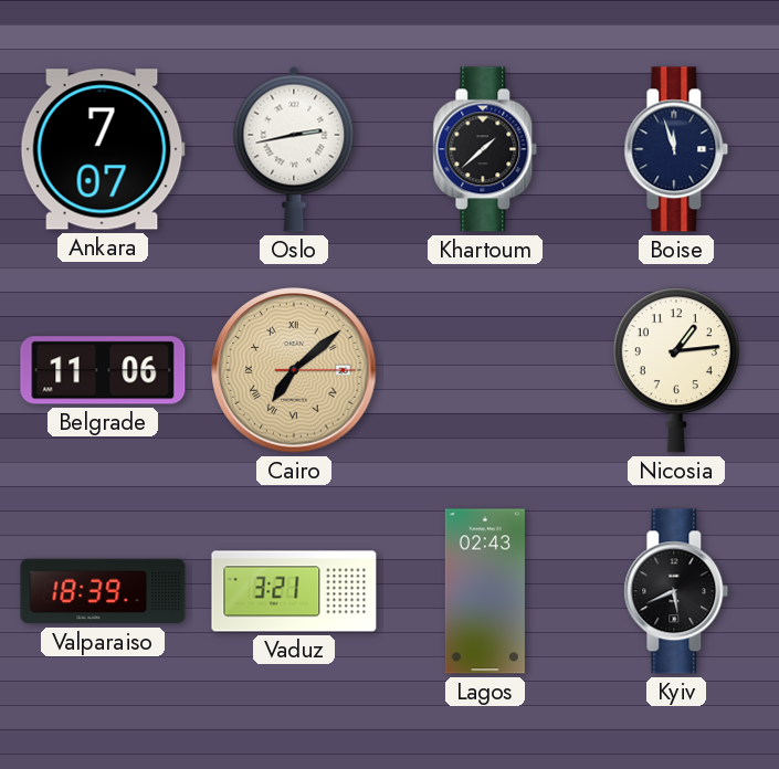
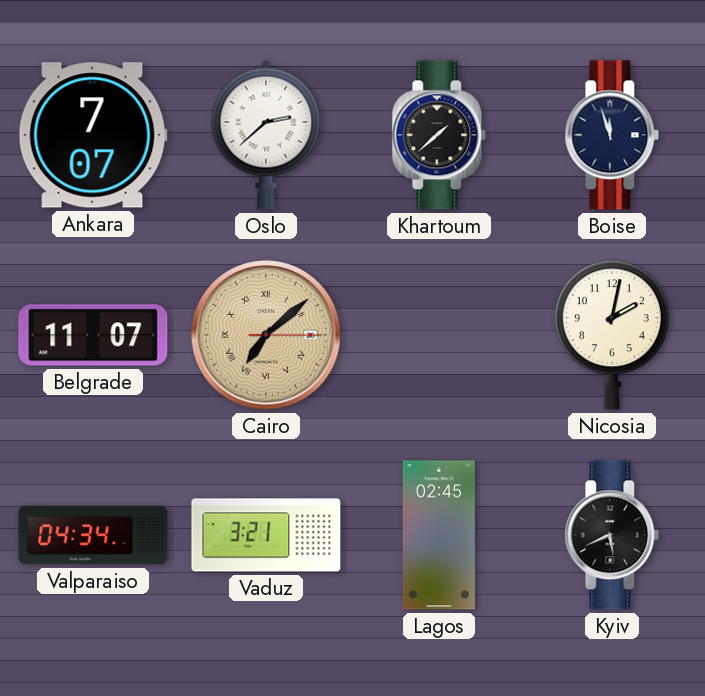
Oslo: 2:43 -> 2:38 (266, 135)
Belgrade: 11:06 -> 11:07 (93, 335)
Nicosia: 1:14 -> 2:02 (612, 335)
Valparaiso: 18:39 -> 04:34 (93, 535)
Lagos: 02:43 -> 02:45 (439, 535)
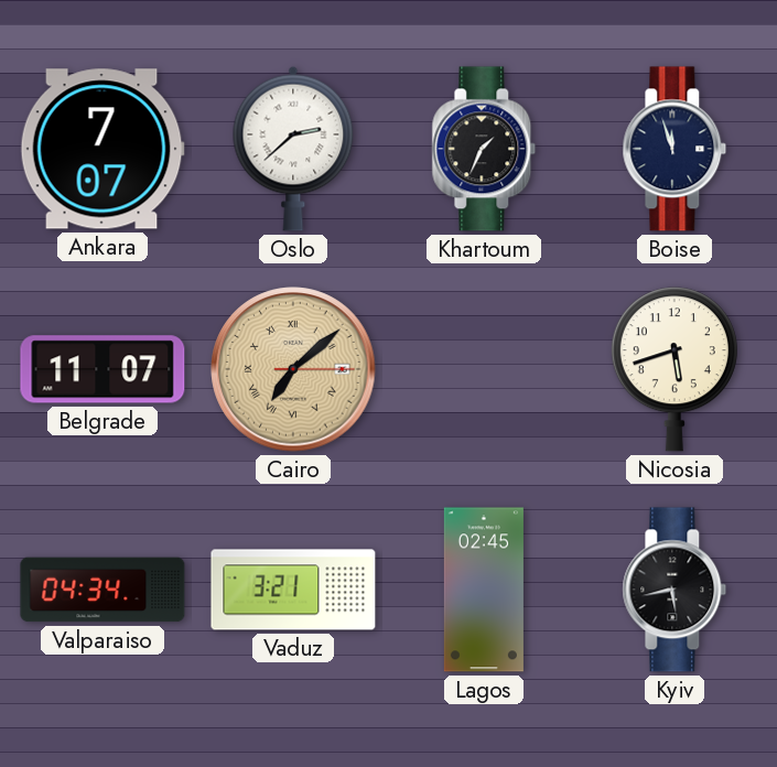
Khartoum: 1:38 -> 1:34 (484, 149)
Nicosia: 2:02 -> 5:42 (675, 369)
Kyiv: 5:41 -> 5:43 (675, 590)
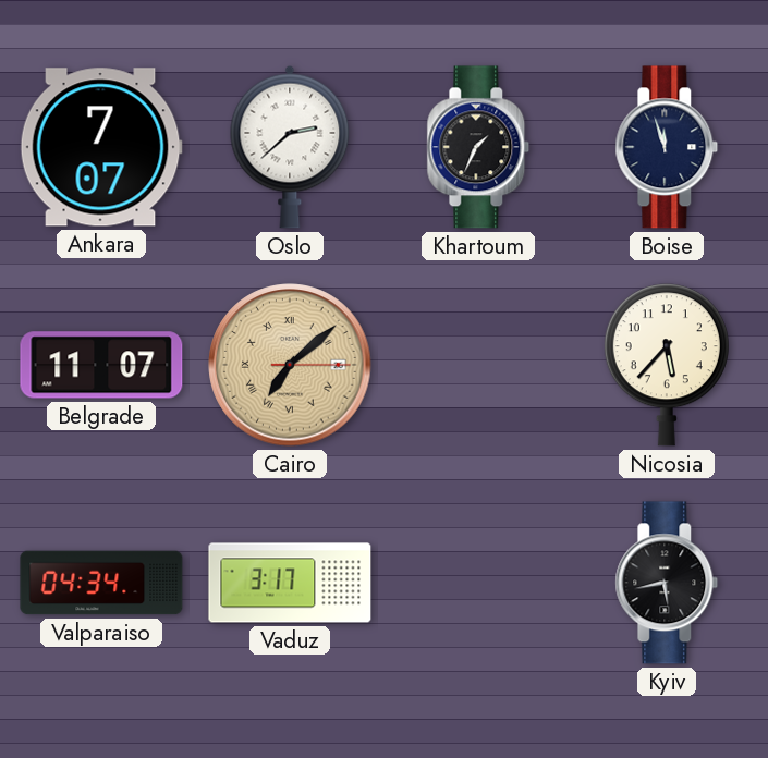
Nicosia: 5:42 -> 5:37 (667, 365)
Vaduz: 3:21 -> 3:17 (290, 583)
Lagos: 02:45 -> none (484, 590)
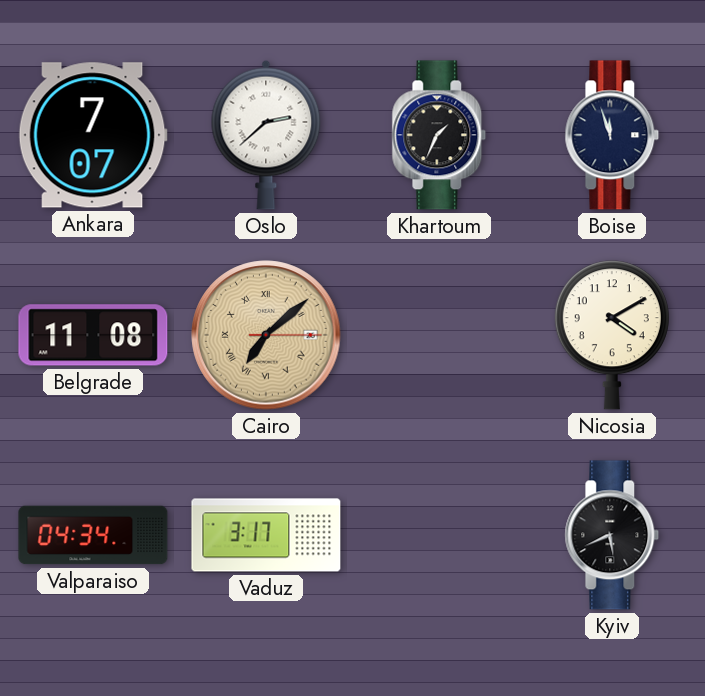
Belgrade: 11:07 -> 11:08 (93, 335)
Nicosia: 5:37 -> 4:10 (612, 335)
Kyiv: 5:43 -> 5:41 (612, 535)
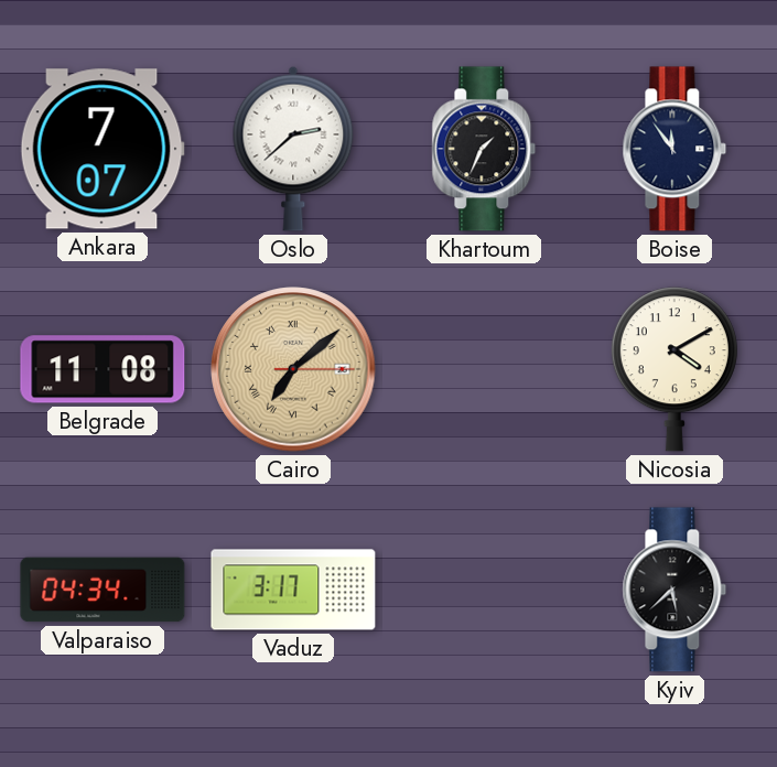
Boise: 11:57 -> 11:54 (675, 149)
Kyiv: 5:41 -> 5:38 (675, 590)
